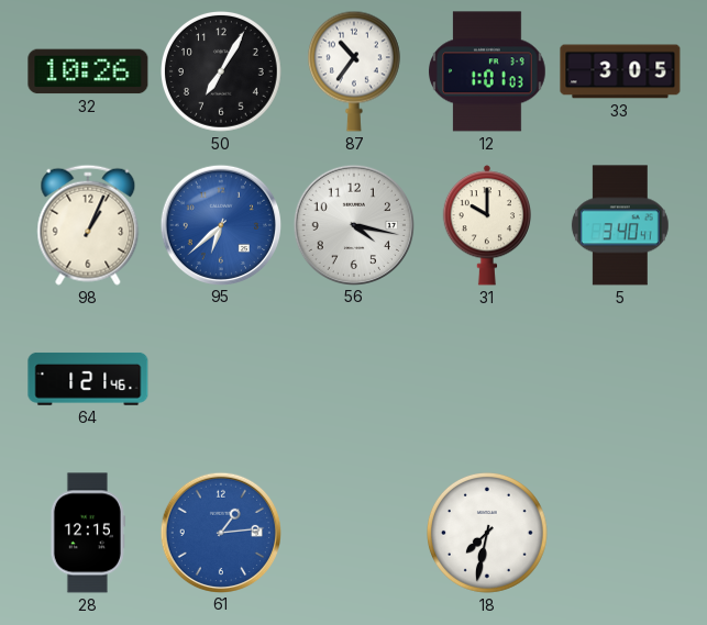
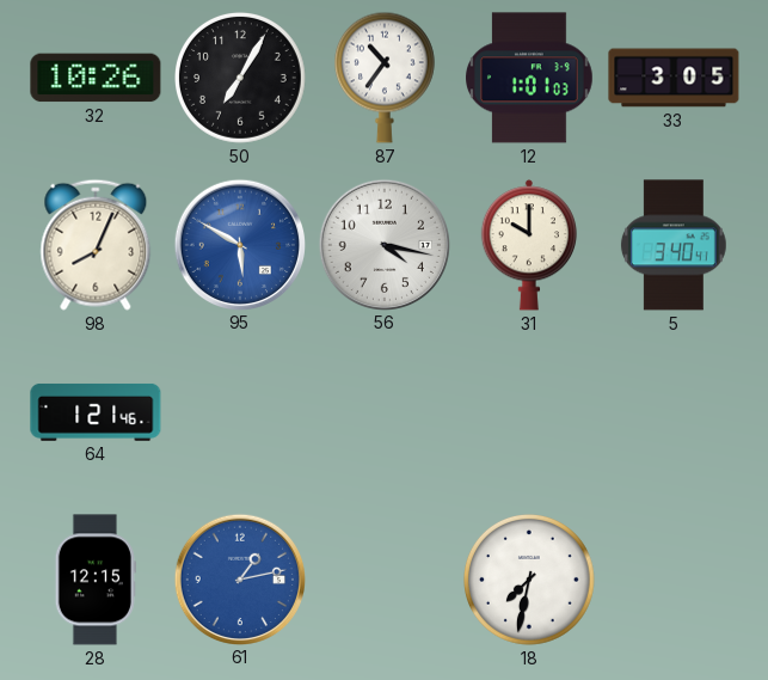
98: 1:04 -> 8:04 (96, 245)
95: 6:38 -> 5:50 (239, 244)
61: 1:14 -> 1:13 (239, 578)
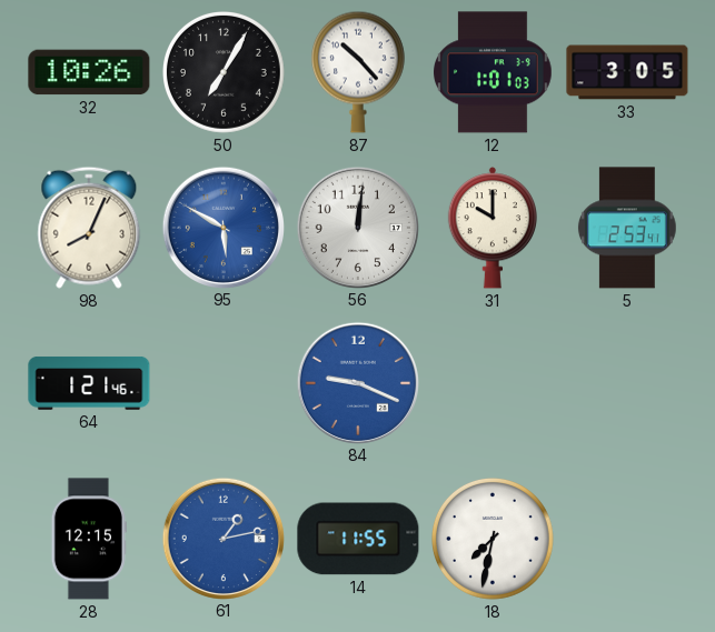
87: 10:36 -> 10:23 (358, 72)
56: 4:17 -> 12:01 (357, 227)
5: 3:40 -> 2:53 (627, 228)
84: none -> 9:19 (357, 382)
14: none -> 11:55 (358, 539)
